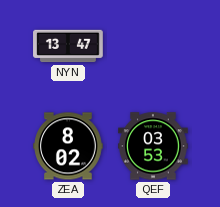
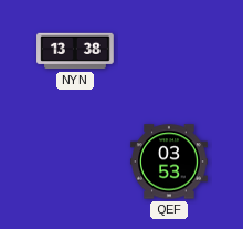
NYN: 13:47 -> 13:38 (75, 51)
ZEA: 8:02 -> none (68, 146)
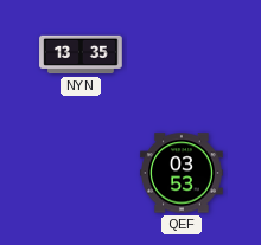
NYN: 13:38 -> 13:35 (81, 54)
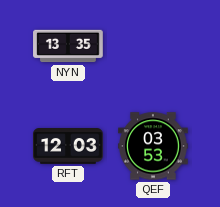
RFT: none -> 12:03 (68, 147)
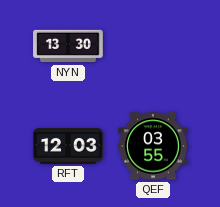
NYN: 13:35 -> 13:30 (68, 46)
QEF: 03:53 -> 03:55 (153, 146)
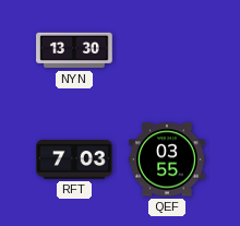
RFT: 12:03 -> 7:03 (74, 160)
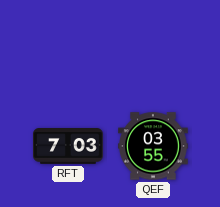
NYN: 13:30 -> none (74, 50)
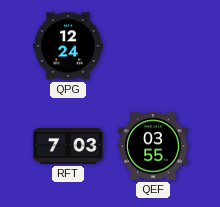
QPG: none -> 12:24 (68, 46)
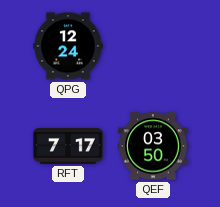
RFT: 7:03 -> 7:17 (68, 147)
QEF: 03:55 -> 03:50 (153, 146)
